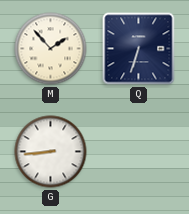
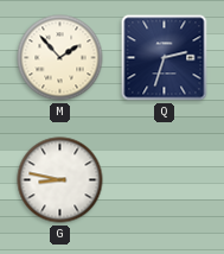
Q: 6:33 -> 2:33 (165, 58)
G: 8:44 -> 8:47 (60, 180)
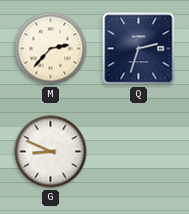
M: 1:53 -> 2:37 (51, 49)
G: 8:47 -> 8:49 (51, 152)
